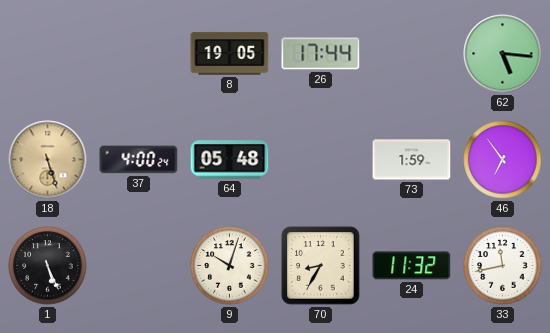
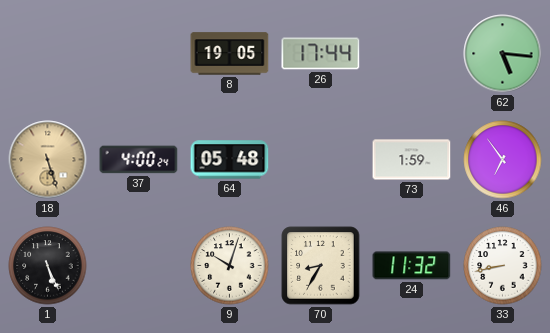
33: 11:43 -> 8:43 (503, 266)
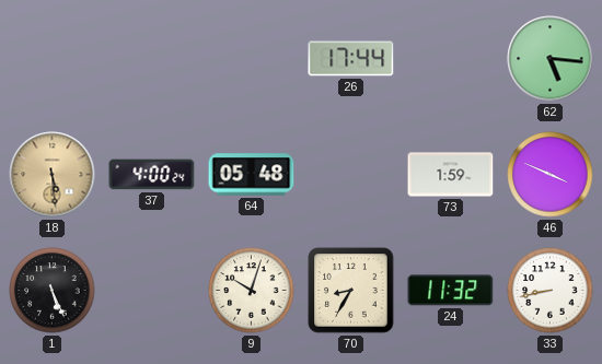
8: 19:05 -> none (230, 54)
18: 5:27 -> 5:29 (53, 175)
46: 6:54 -> 3:49 (551, 175)
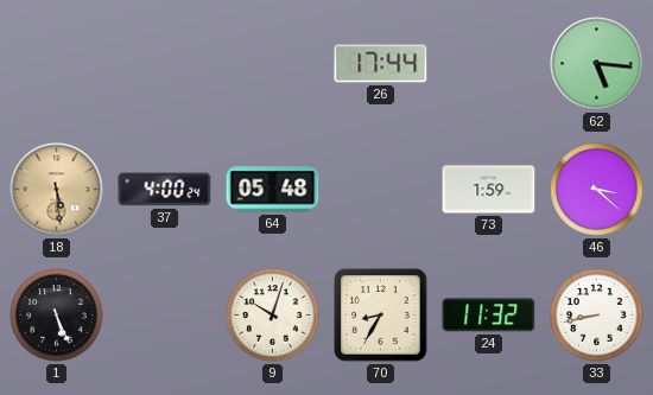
46: 3:49 -> 3:22 (597, 190)
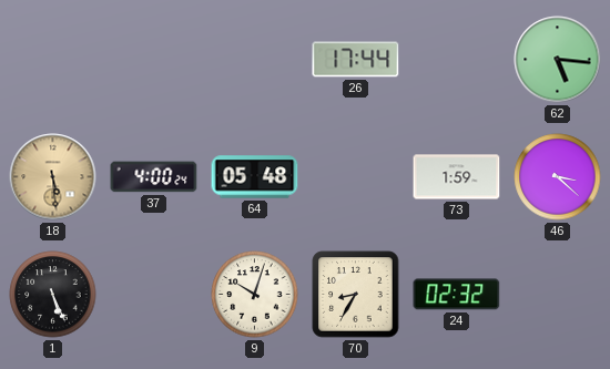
24: 11:32 -> 02:32 (457, 295)
33: 8:43 -> none (597, 316)
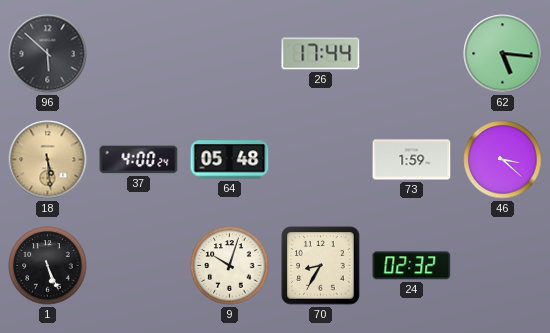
96: none -> 5:52 (48, 54)
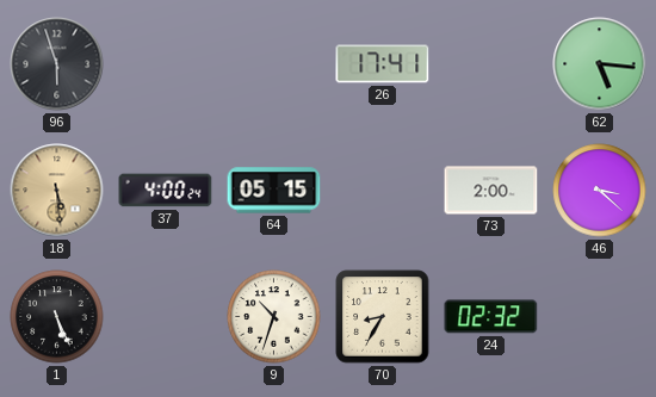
96: 5:52 -> 5:57 (57, 64)
26: 17:44 -> 17:41 (383, 64)
64: 05:48 -> 05:15 (274, 191)
73: 1:59 -> 2:00 (491, 191)
9: 10:03 -> 10:33 (274, 317)
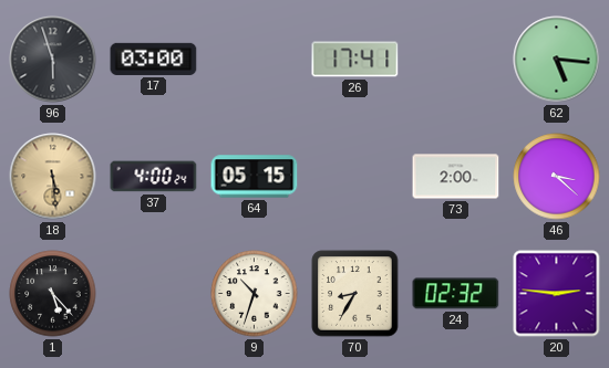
17: none -> 03:00 (154, 59)
1: 5:26 -> 5:23 (53, 294)
20: none -> 2:46 (557, 294)
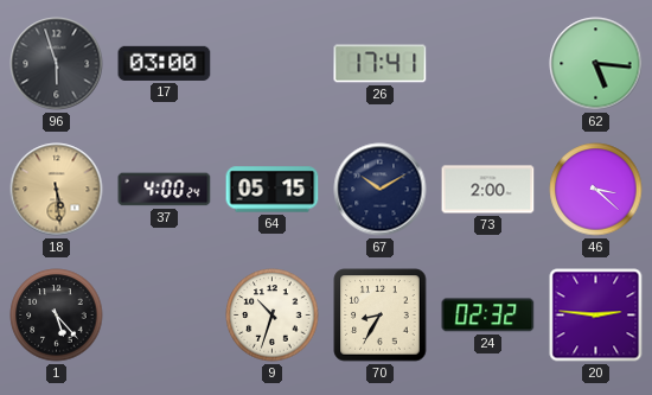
67: none -> 10:10 (381, 190)
